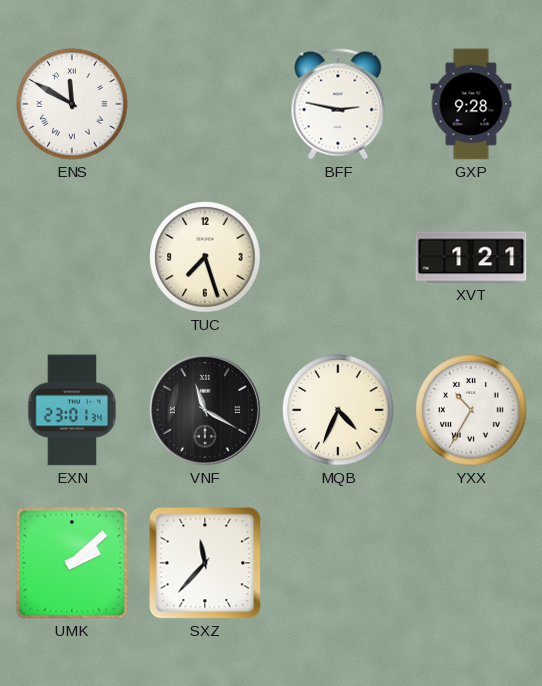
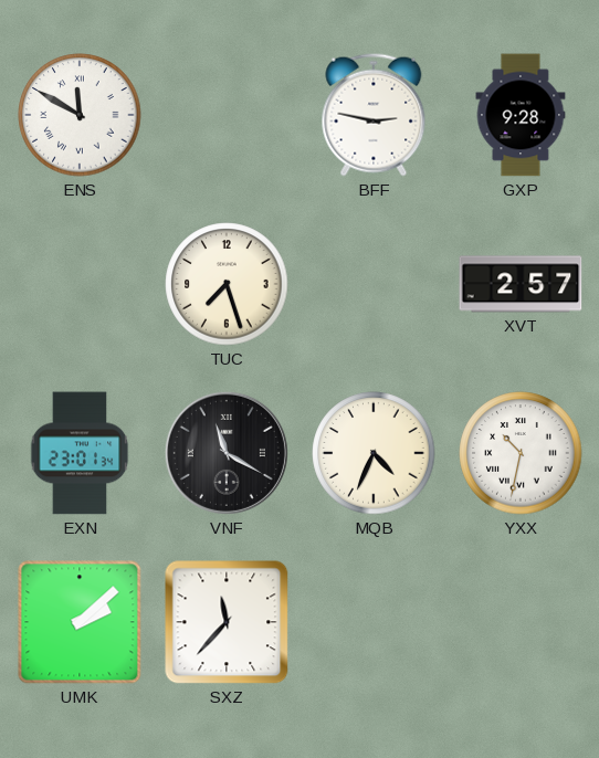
XVT: 1:21 -> 2:57 (521, 284)
YXX: 10:35 -> 10:32 (521, 453)
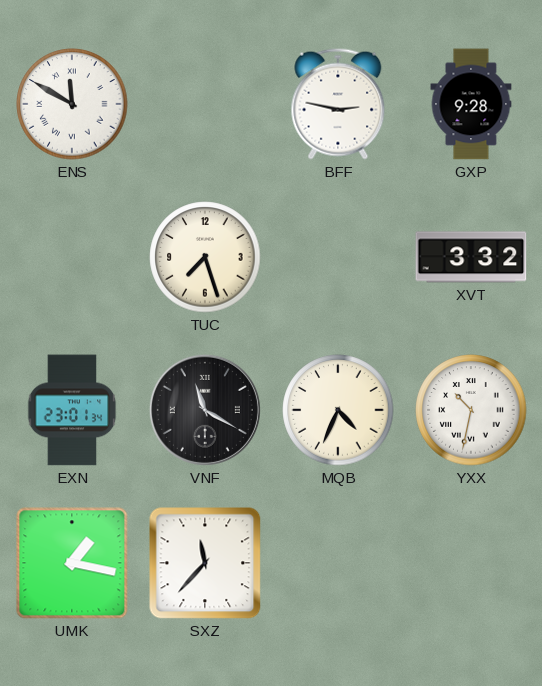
XVT: 2:57 -> 3:32 (471, 257)
UMK: 2:08 -> 1:17 (72, 563)
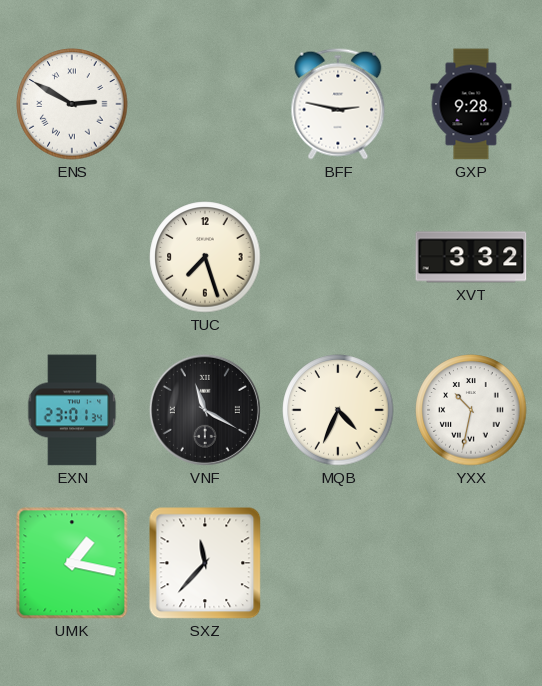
ENS: 11:50 -> 2:50 (72, 104)
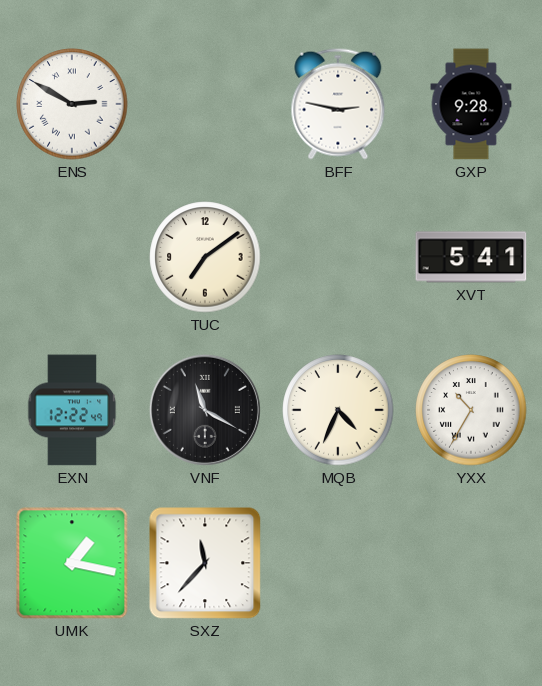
TUC: 7:27 -> 7:09 (205, 257)
XVT: 3:32 -> 5:41 (471, 257)
EXN: 23:01 -> 12:22 (72, 410)
YXX: 10:32 -> 10:35 (471, 410)
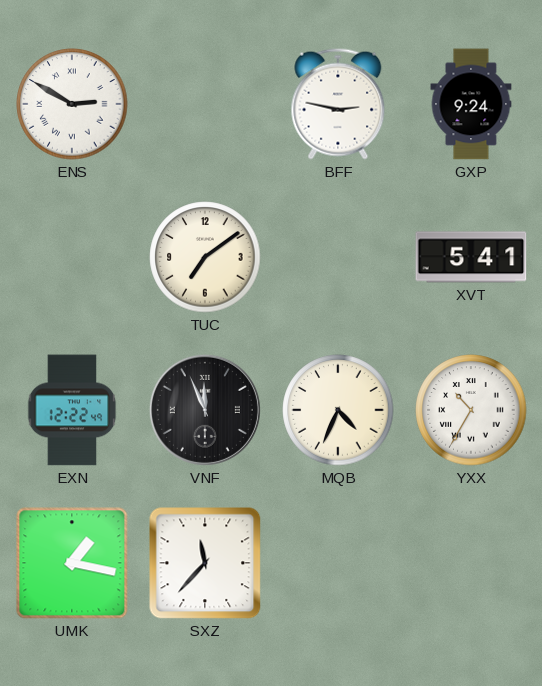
GXP: 9:28 -> 9:24 (471, 104)
VNF: 11:20 -> 11:56 (205, 410)
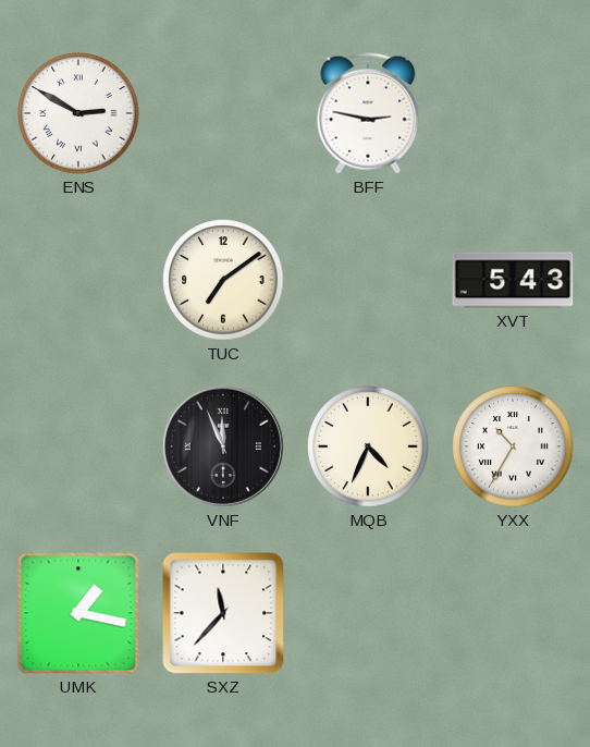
GXP: 9:24 -> none (471, 104)
XVT: 5:41 -> 5:43 (513, 280)
EXN: 12:22 -> none (72, 410)
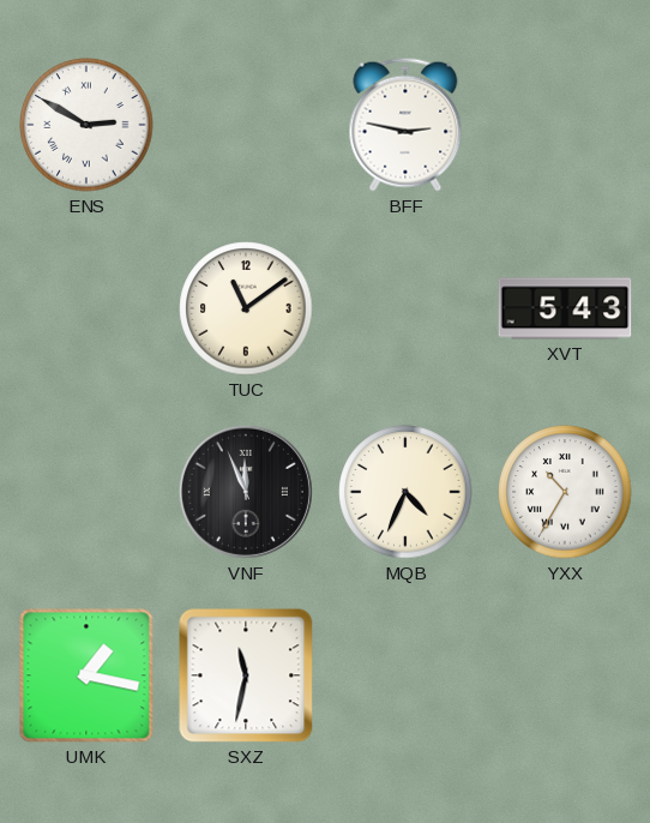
TUC: 7:09 -> 11:09 (246, 308)
SXZ: 11:37 -> 11:32 (246, 675)
